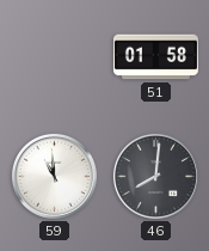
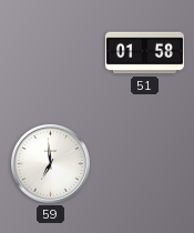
59: 10:59 -> 6:59 (50, 163)
46: 8:01 -> none (155, 176)
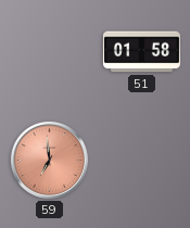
59 dial: white -> salmon (49, 160)
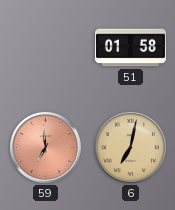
6: none -> 7:02 (130, 147)
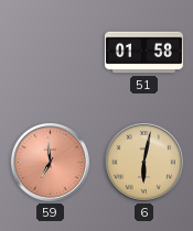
6: 7:02 -> 6:02 (143, 162)
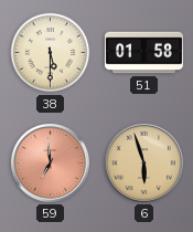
38: none -> 5:30 (51, 53)
6: 6:02 -> 5:57 (143, 162)
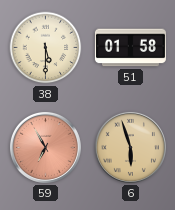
59: 6:59 -> 6:55 (45, 147)
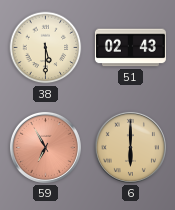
51: 01:58 -> 02:43 (130, 48)
6: 5:57 -> 6:00 (130, 147)
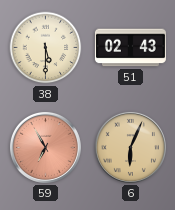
6: 6:00 -> 6:04 (130, 147)
